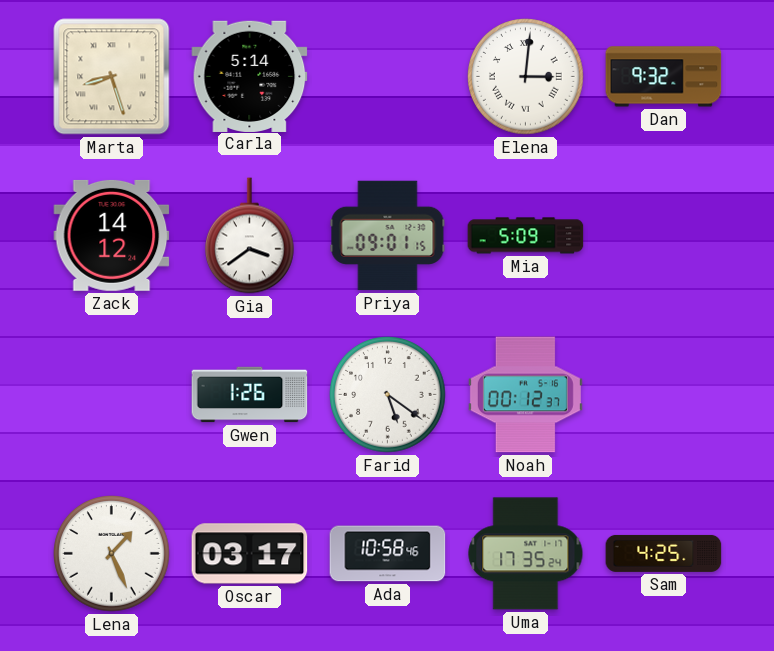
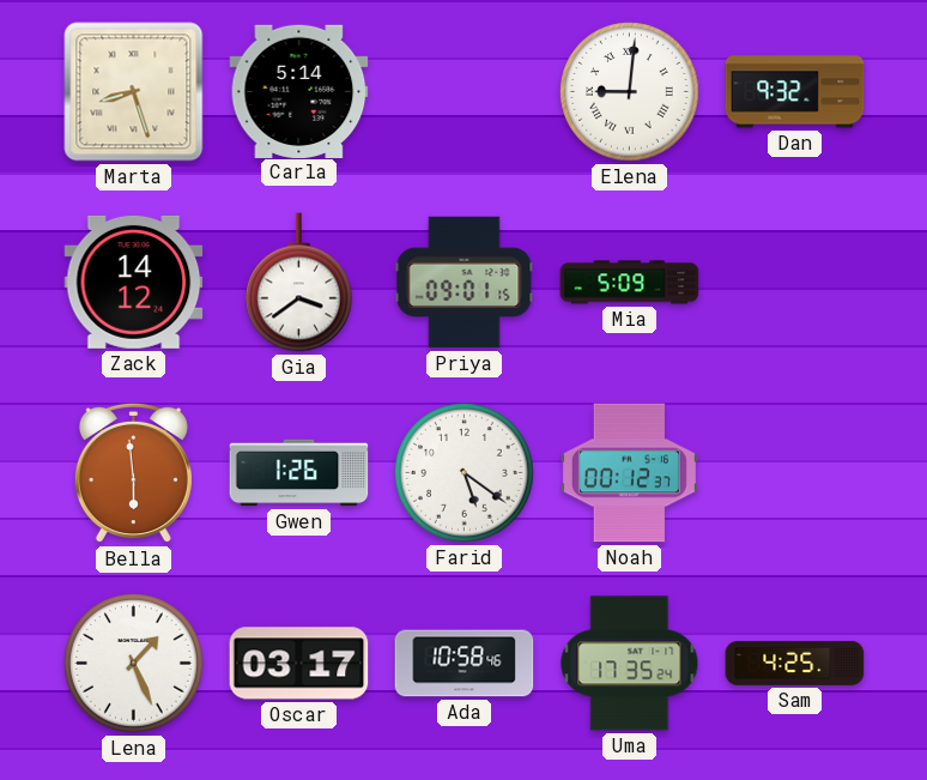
Elena: 3:01 -> 9:01 (630, 92)
Bella: none -> 5:59 (133, 473)
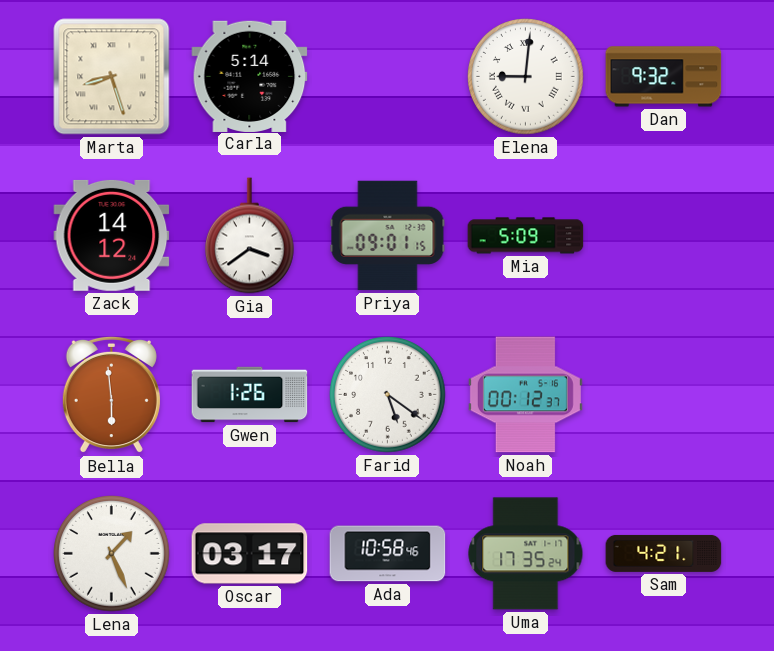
Sam: 4:25 -> 4:21 (664, 553)
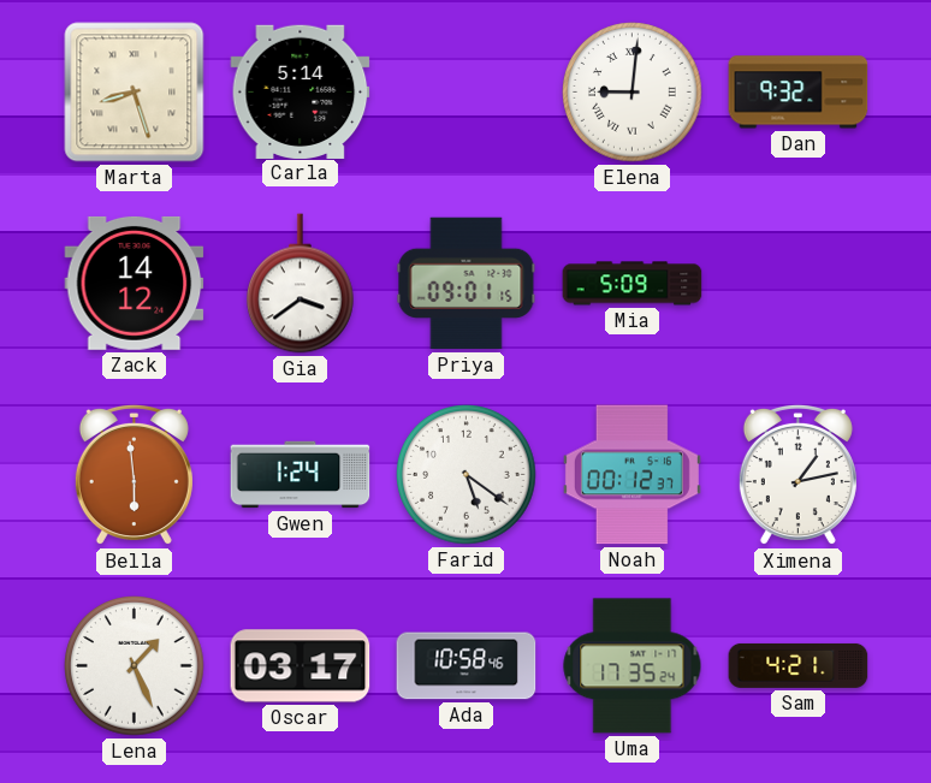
Gwen: 1:26 -> 1:24 (301, 475)
Ximena: none -> 1:13 (797, 475)
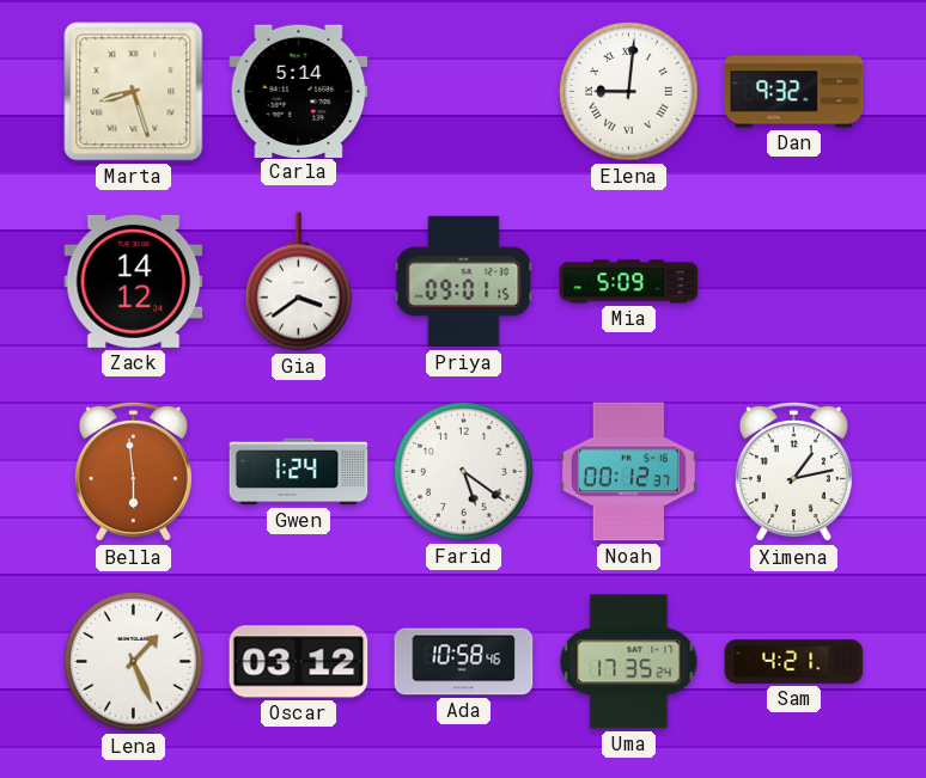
Oscar: 03:17 -> 03:12 (299, 662)
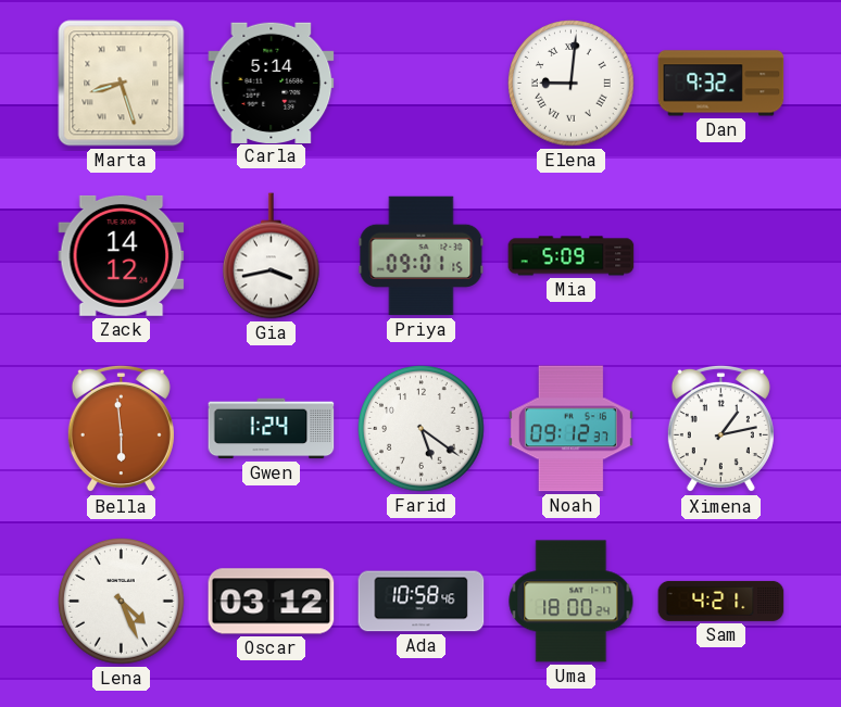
Gia: 3:39 -> 3:43 (272, 256)
Noah: 00:12 -> 09:12 (570, 429)
Lena: 1:26 -> 4:26 (122, 602)
Uma: 17:35 -> 18:00 (572, 602)
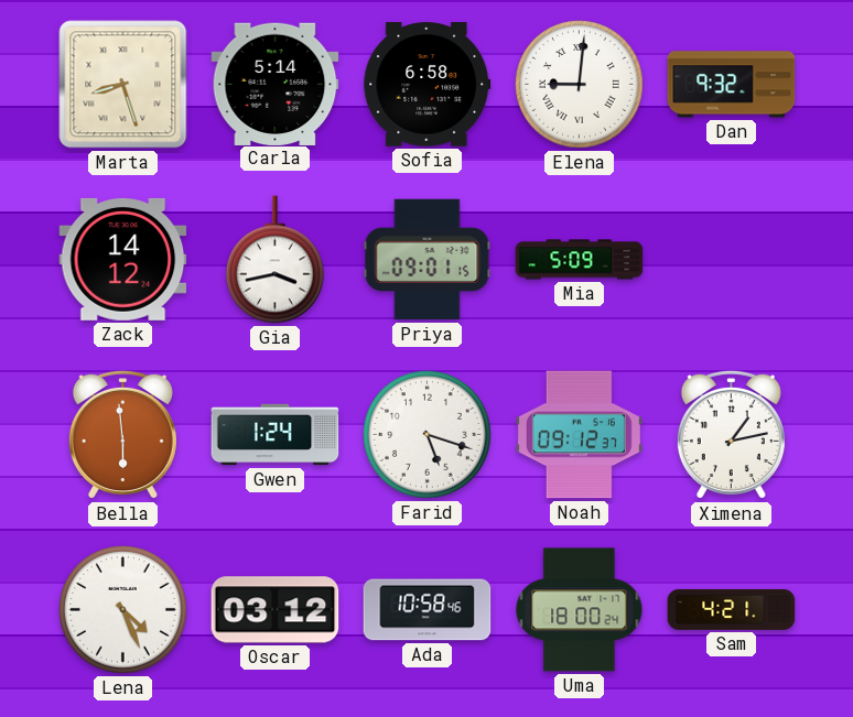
Sofia: none -> 6:58 (428, 85)
Farid: 5:21 -> 5:18 (428, 435)
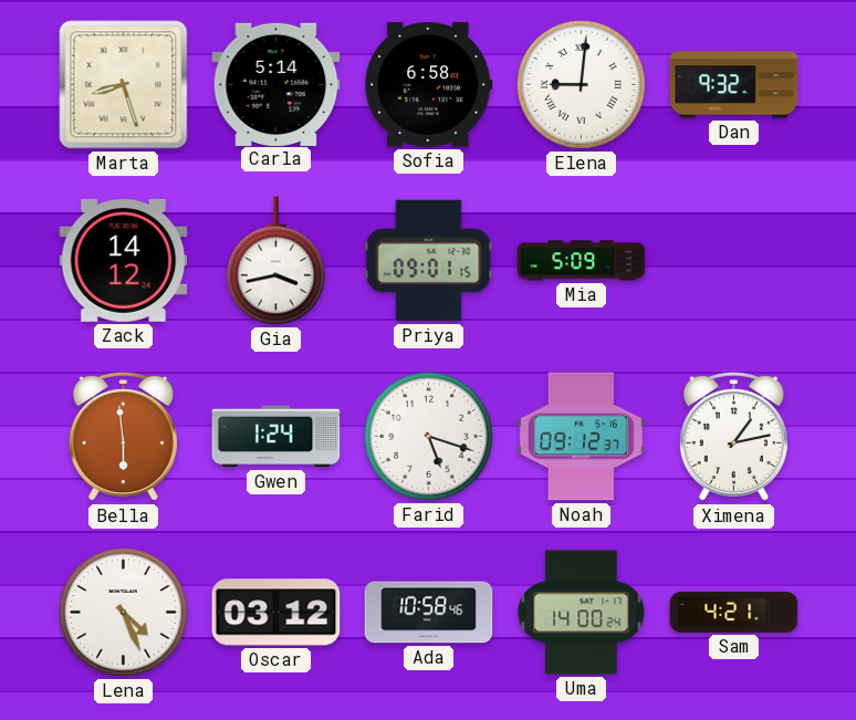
Uma: 18:00 -> 14:00 (582, 613)
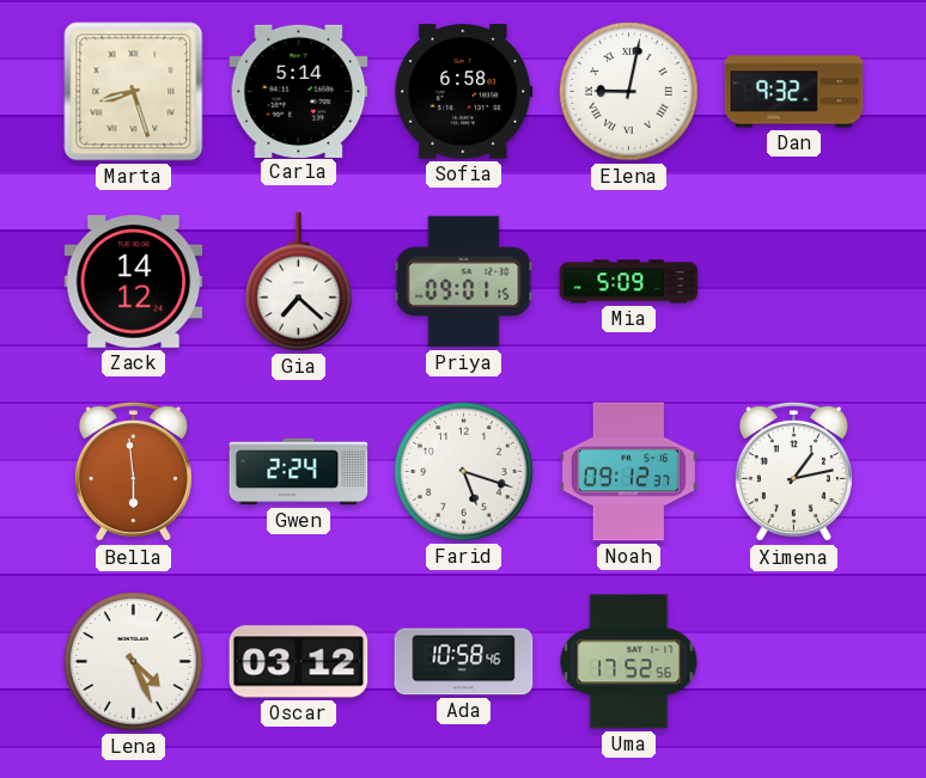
Elena: 9:01 -> 9:02 (629, 92)
Gia: 3:43 -> 7:22 (299, 282)
Gwen: 1:24 -> 2:24 (299, 472)
Uma: 14:00 -> 17:52 (629, 662)
Sam: 4:21 -> none (734, 612)
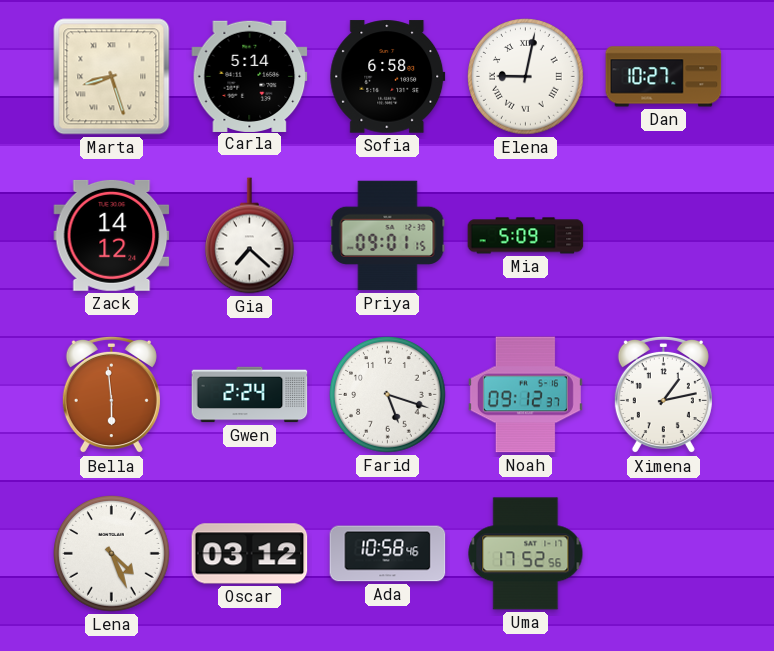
Dan: 9:32 -> 10:27 (664, 77)
